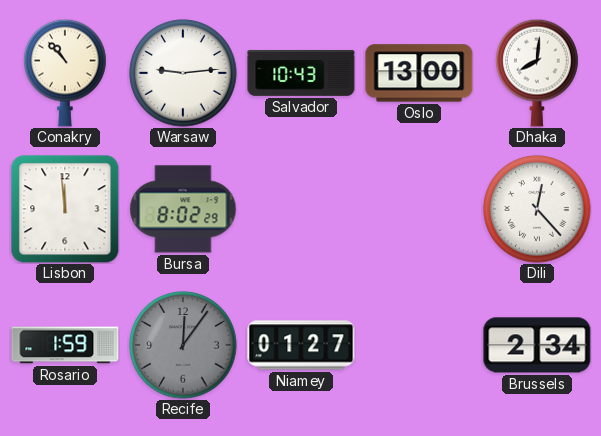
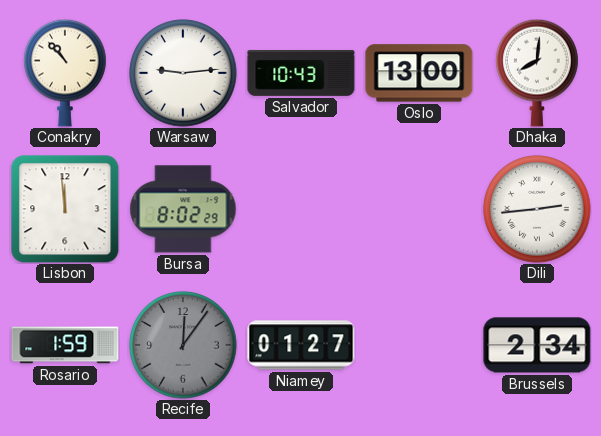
Dili: 12:23 -> 2:44 (537, 209)
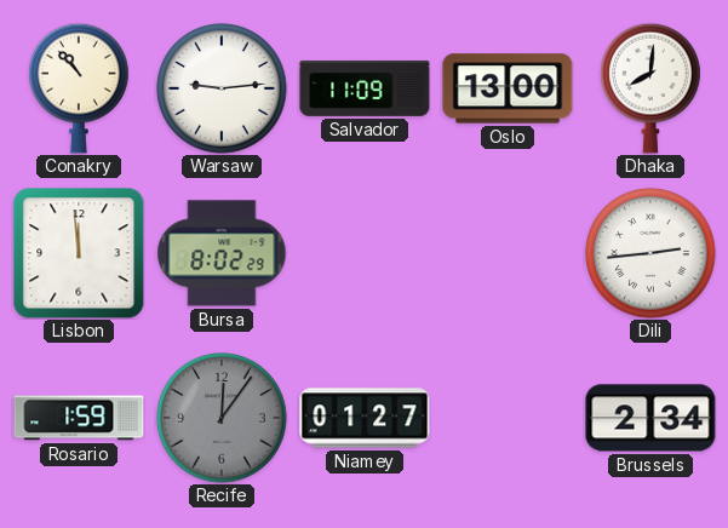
Salvador: 10:43 -> 11:09 (365, 88)
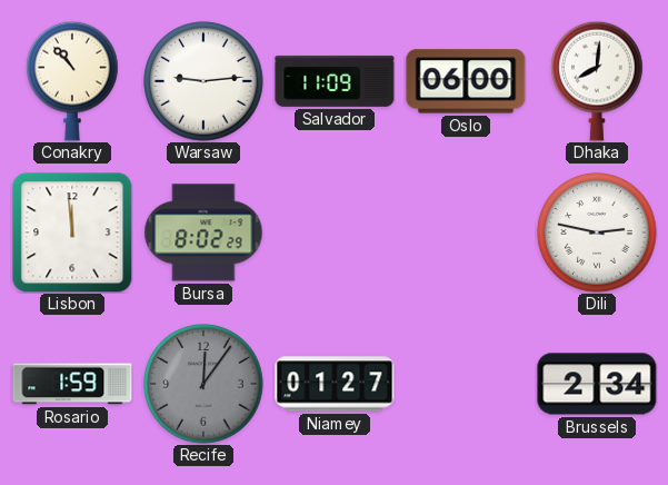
Oslo: 13:00 -> 06:00 (466, 81)
Dili: 2:44 -> 2:47 (597, 232)
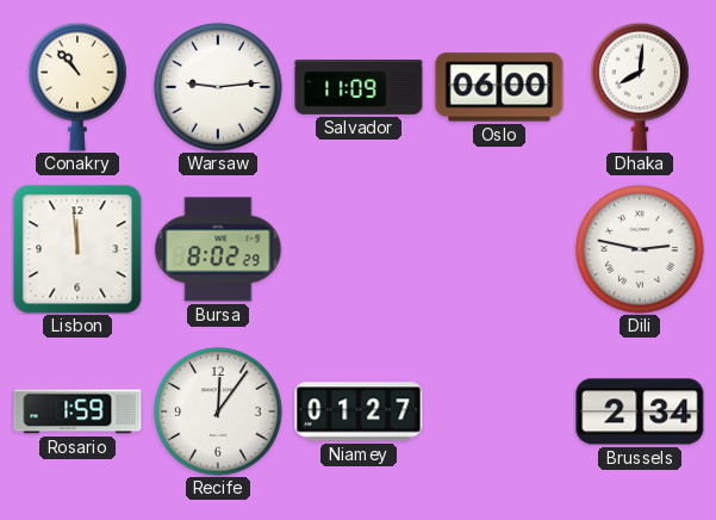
Recife dial: grey -> white (218, 411)
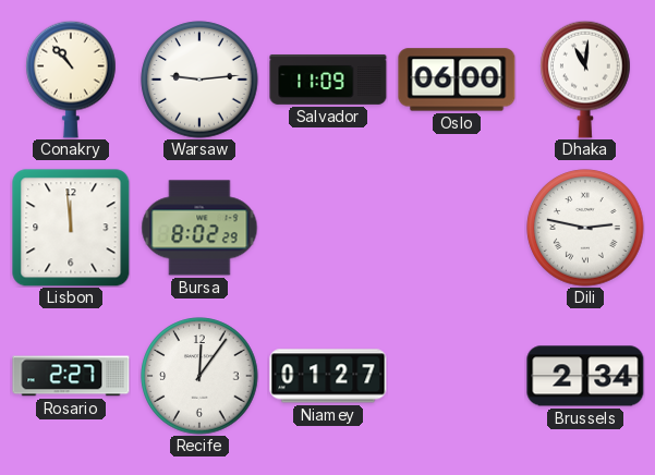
Dhaka: 8:01 -> 11:01 (585, 80)
Rosario: 1:59 -> 2:27 (71, 376)
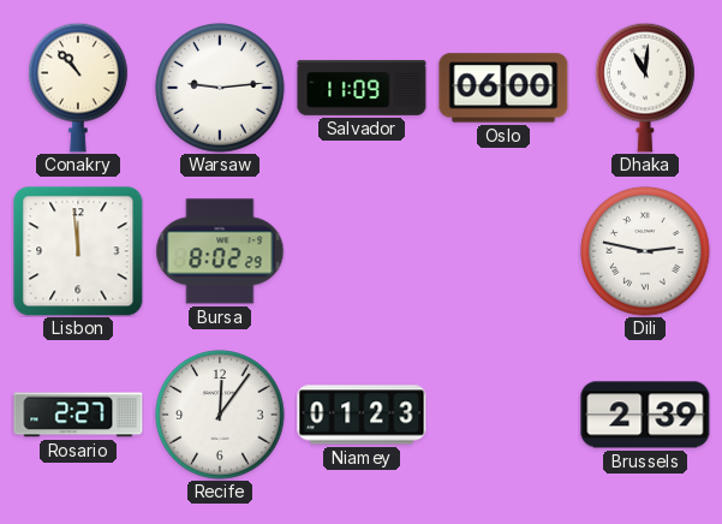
Niamey: 01:27 -> 01:23 (362, 415)
Brussels: 2:34 -> 2:39 (645, 415)
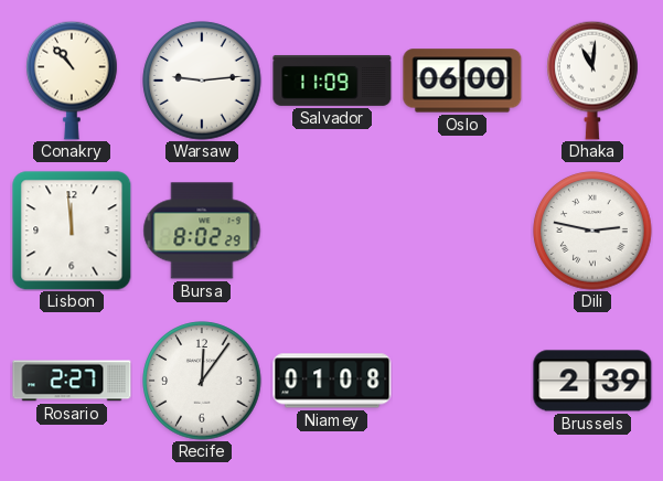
Niamey: 01:23 -> 01:08 (332, 381)
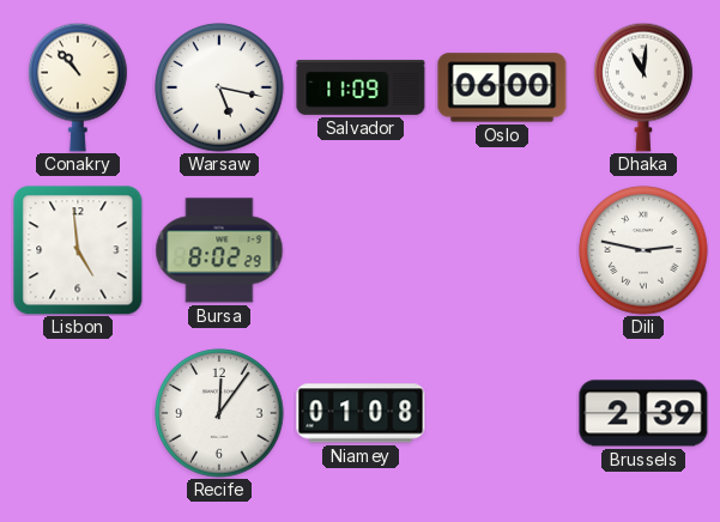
Warsaw: 9:14 -> 5:17 (219, 87)
Lisbon: 11:59 -> 4:59 (78, 250)
Rosario: 2:27 -> none (72, 381)
